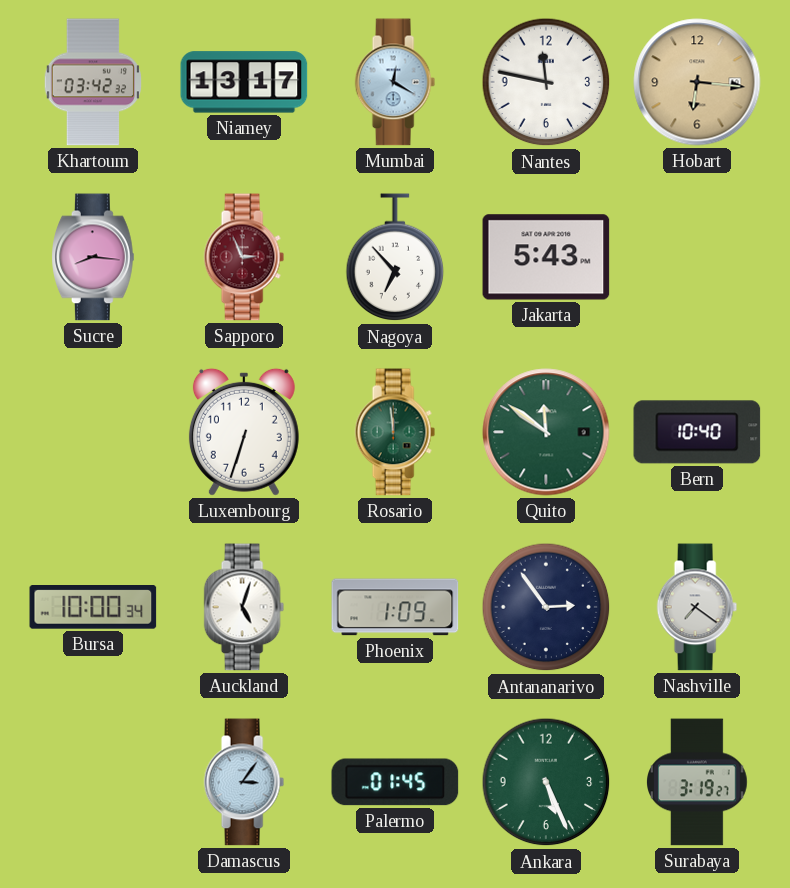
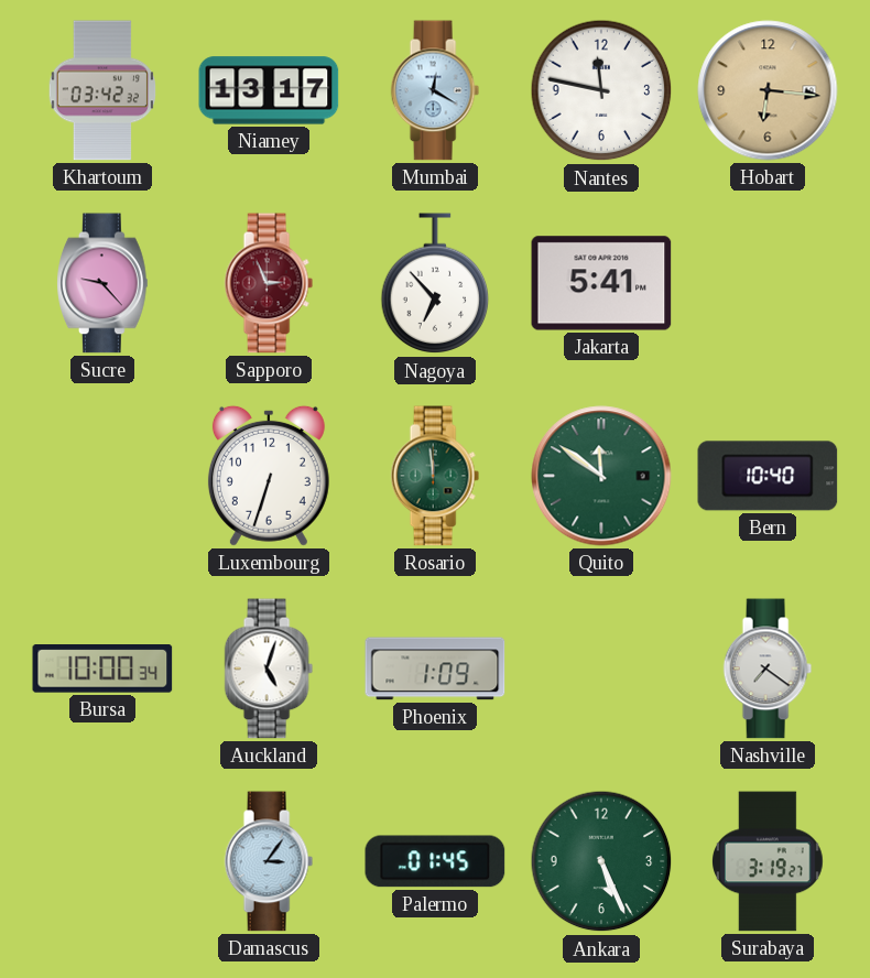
Sucre: 8:16 -> 9:23 (104, 283)
Jakarta: 5:43 -> 5:41 (601, 283)
Antananarivo: 2:54 -> none (546, 607)
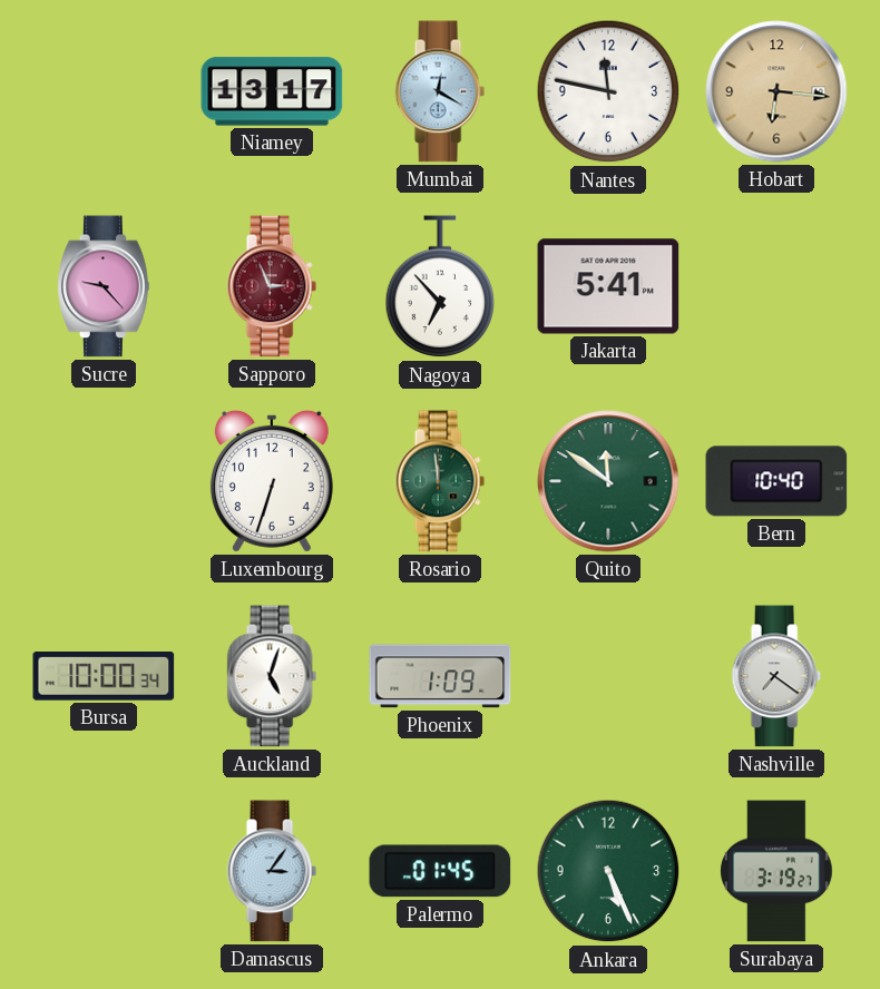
Khartoum: 03:42 -> none (101, 90)
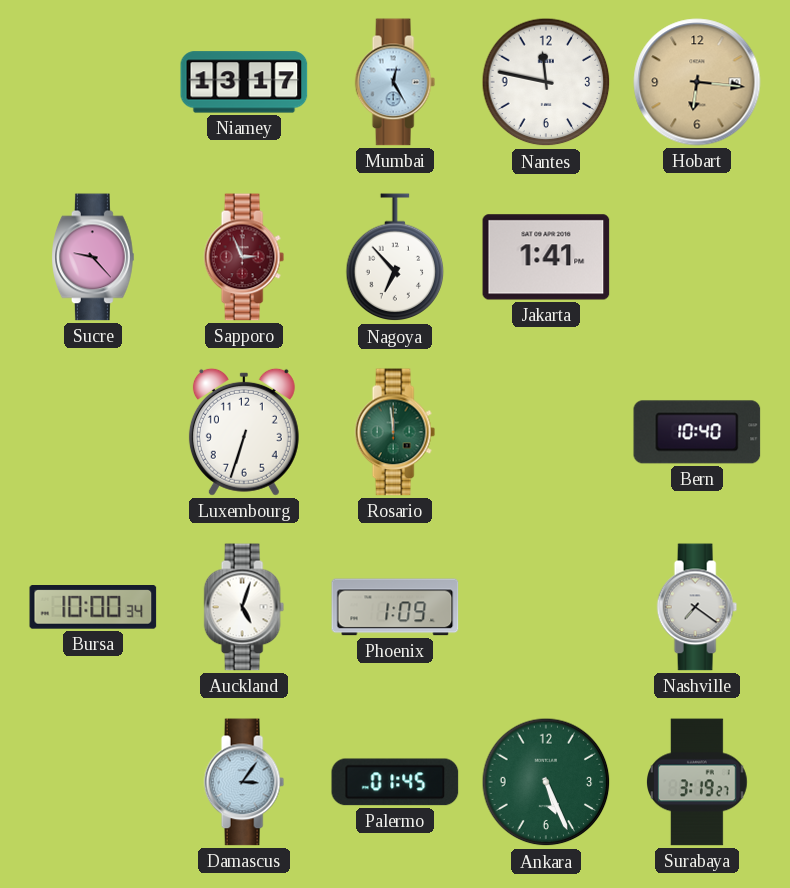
Mumbai: 12:20 -> 12:25 (395, 82)
Jakarta: 5:41 -> 1:41 (546, 257)
Quito: 11:51 -> none (608, 481)
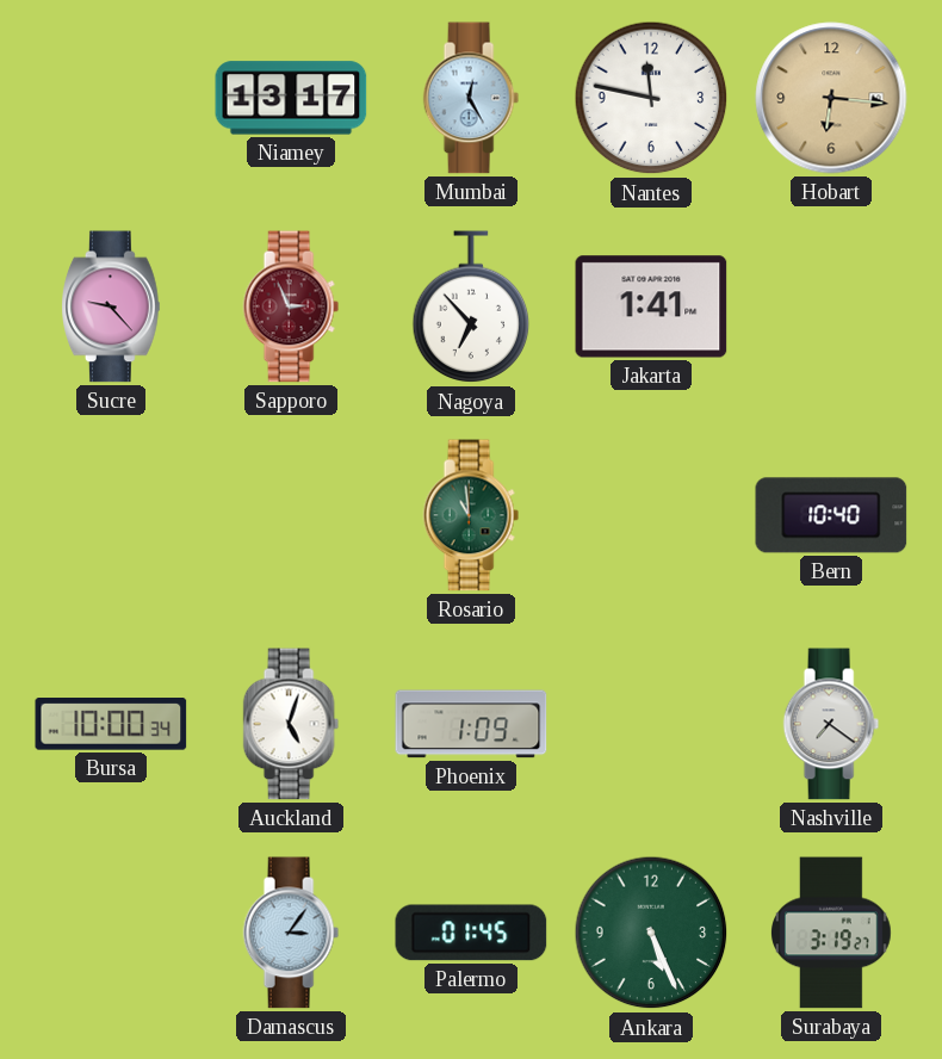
Luxembourg: 6:33 -> none (244, 432)
Rosario: 11:59 -> 10:59 (471, 515)
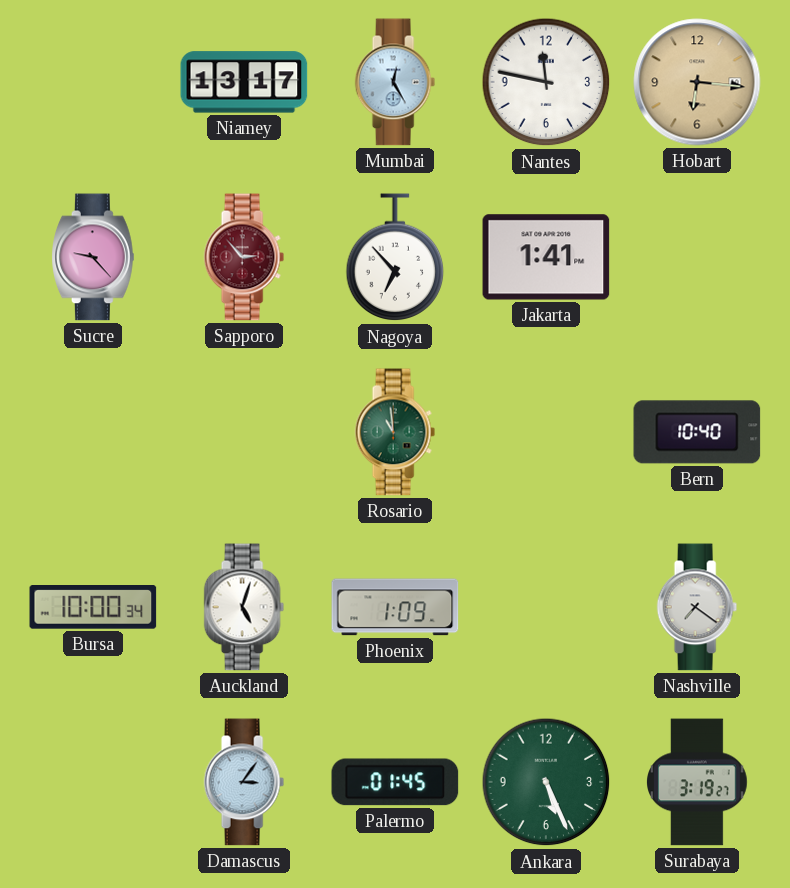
Sapporo: 2:56 -> 2:53 (244, 257)
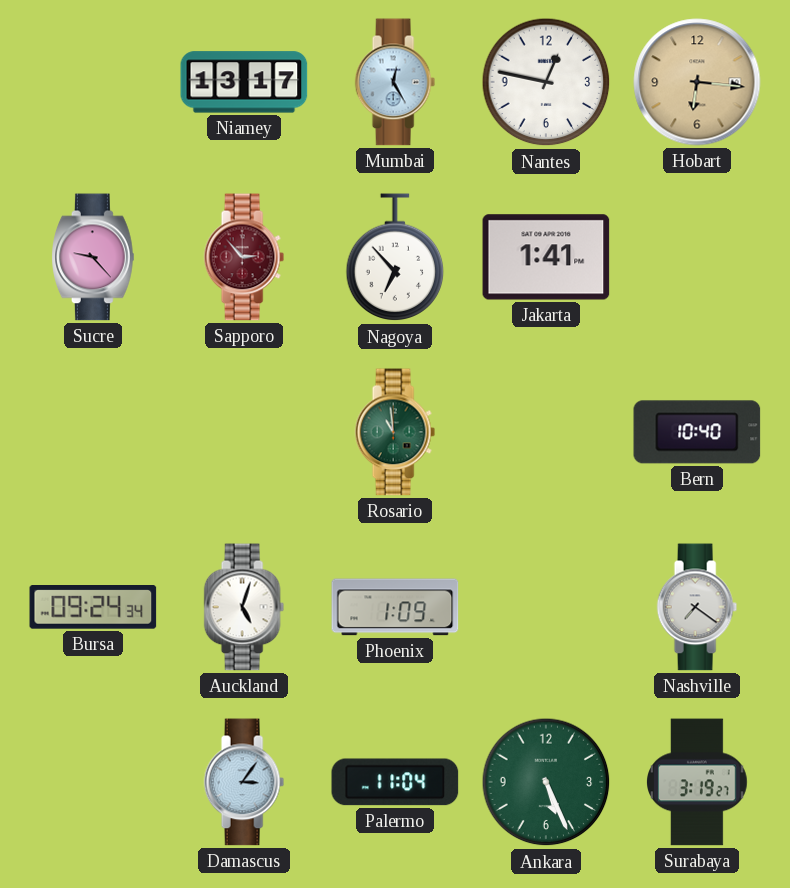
Nantes: 11:47 -> 12:47 (546, 82)
Bursa: 10:00 -> 09:24 (93, 608)
Palermo: 01:45 -> 11:04 (395, 782)
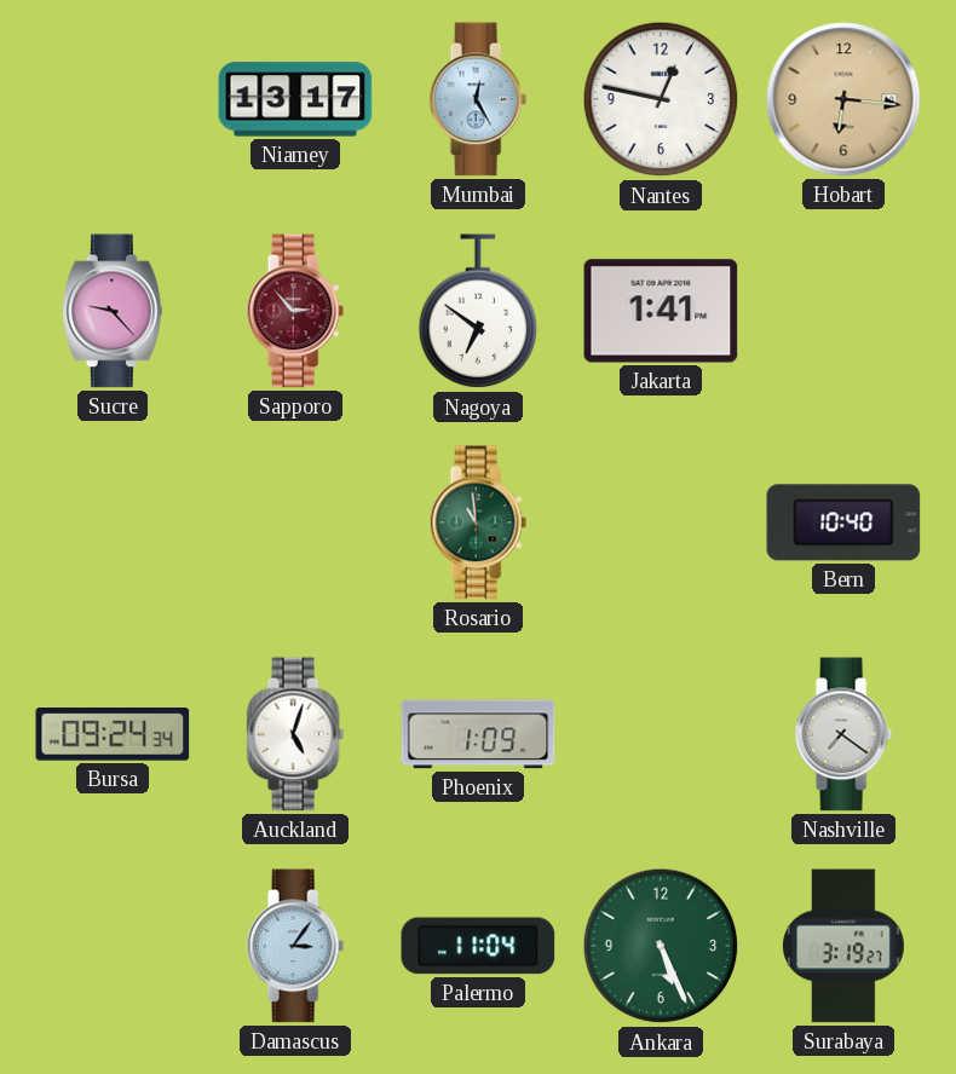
Nagoya: 6:53 -> 6:51 (478, 312)
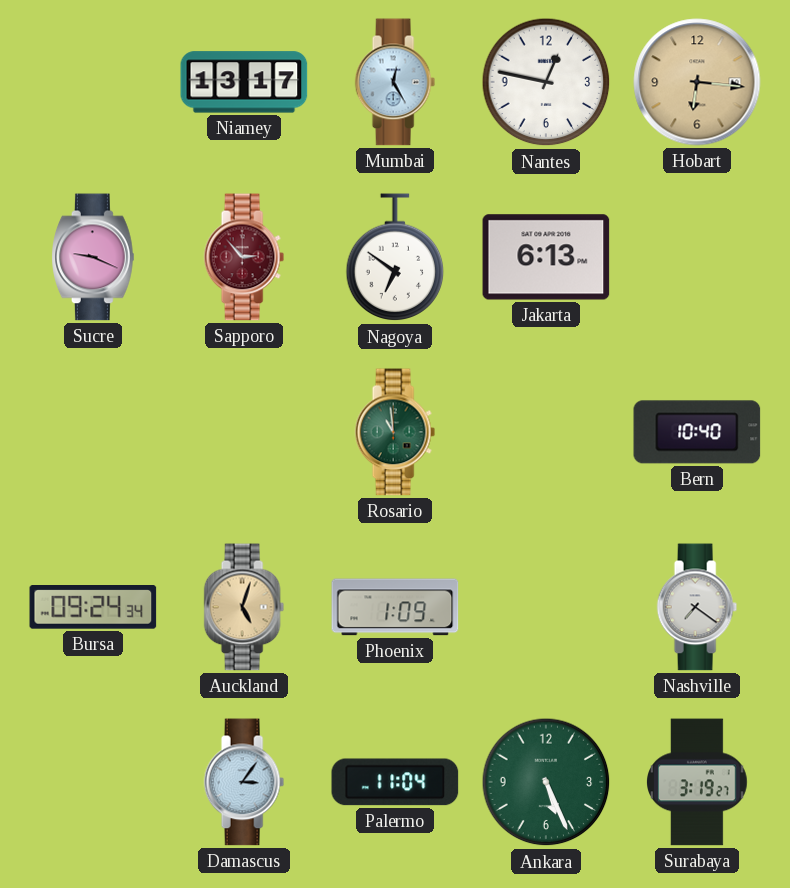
Sucre: 9:23 -> 9:19 (94, 257)
Jakarta: 1:41 -> 6:13 (546, 257)
Auckland dial: white -> champagne (244, 607)
